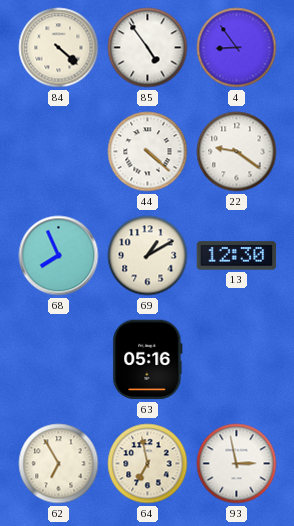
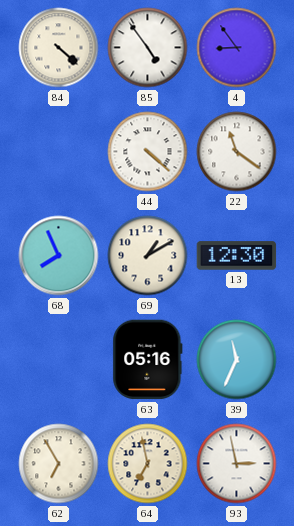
22: 9:21 -> 11:21 (237, 152)
39: none -> 11:34 (237, 360)
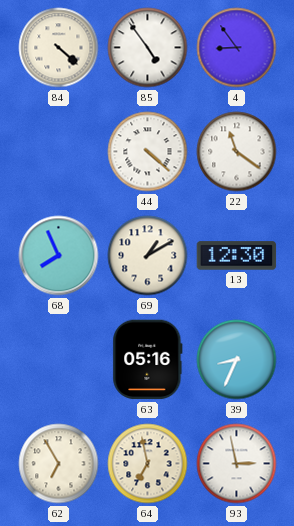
39: 11:34 -> 8:34 (237, 360)
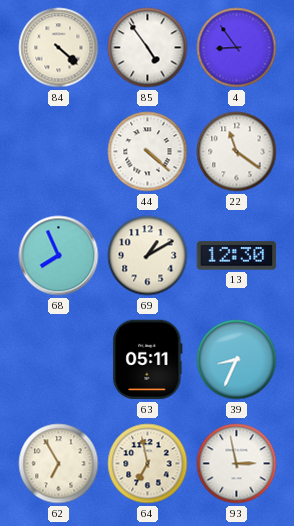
63: 05:16 -> 05:11 (148, 360)
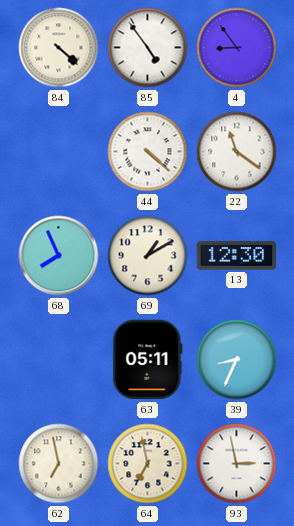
62: 6:55 -> 6:58 (59, 464)
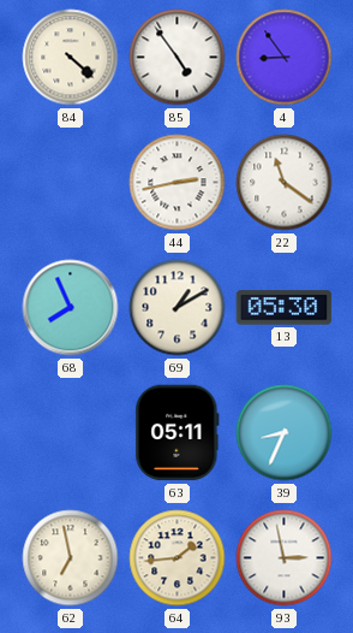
44: 4:22 -> 2:43 (178, 183)
13: 12:30 -> 05:30 (285, 308)
64: 6:58 -> 1:44 (178, 558)
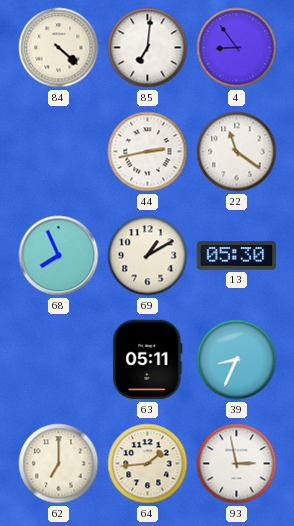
85: 4:54 -> 7:01 (148, 48)
62: 6:58 -> 7:00 (59, 464)
